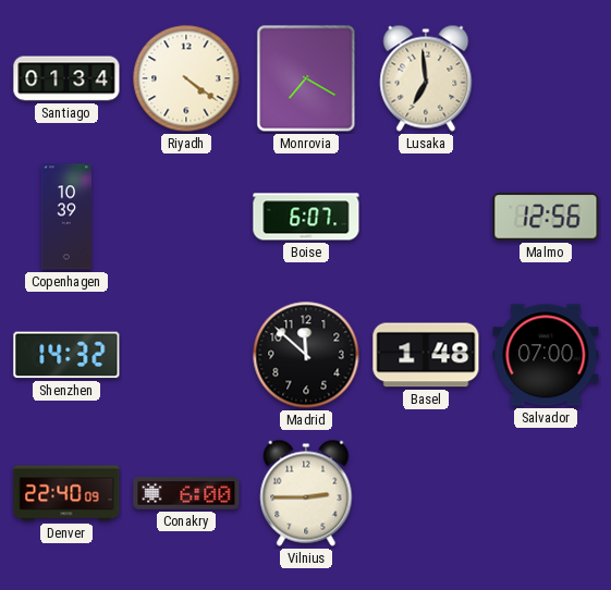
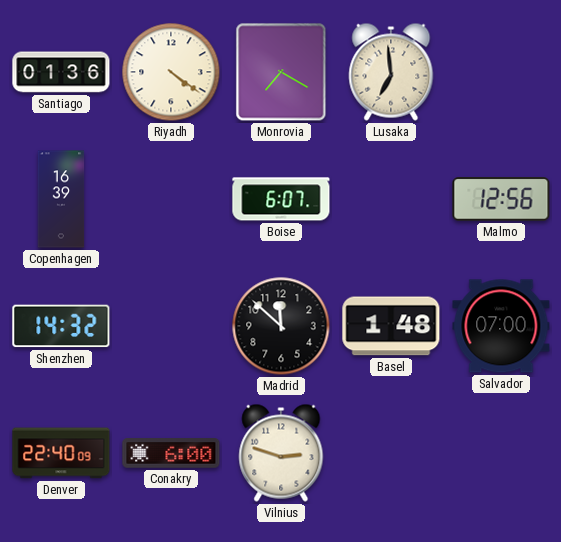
Santiago: 01:34 -> 01:36 (61, 72)
Copenhagen: 10:39 -> 16:39 (61, 199)
Vilnius: 2:45 -> 2:48 (281, 453)
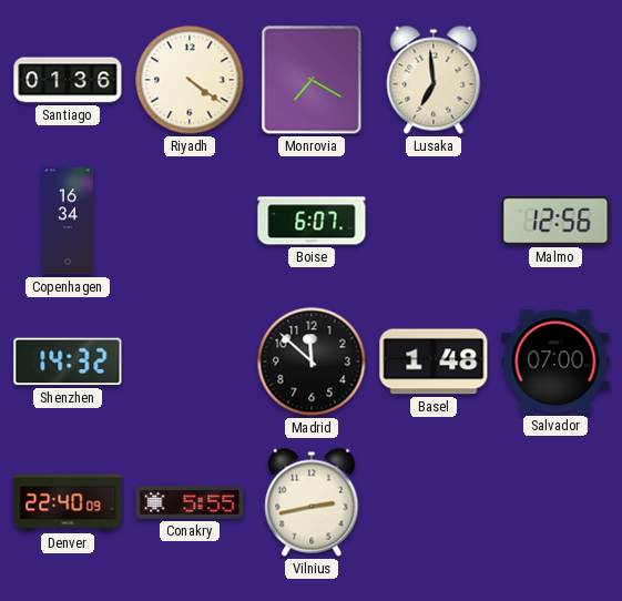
Copenhagen: 16:39 -> 16:34 (68, 221)
Conakry: 6:00 -> 5:55 (190, 502)
Vilnius: 2:48 -> 2:43 (312, 502)
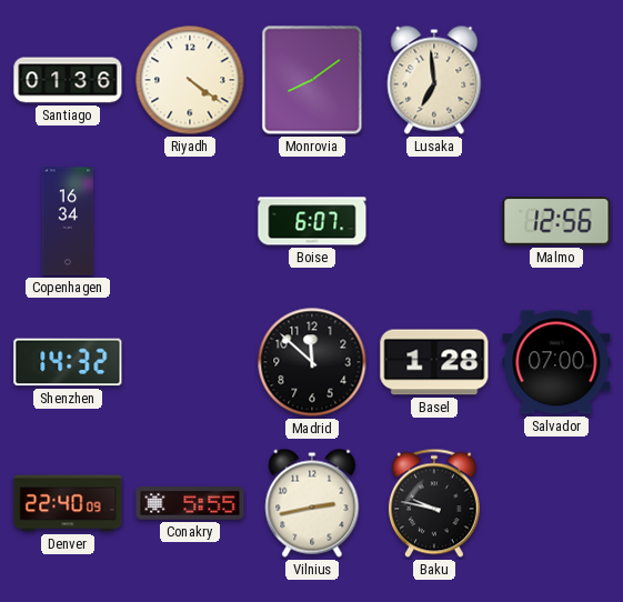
Monrovia: 7:20 -> 8:09 (312, 80)
Basel: 1:48 -> 1:28 (434, 362)
Baku: none -> 9:47 (434, 503)
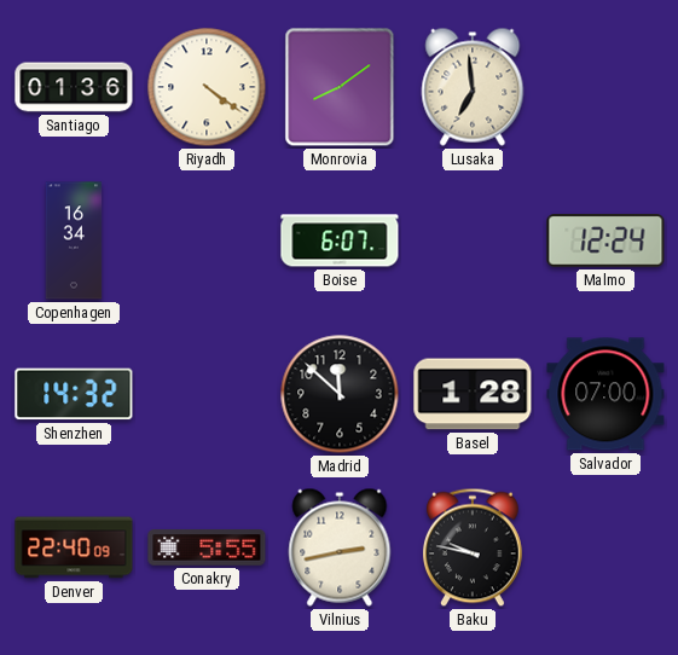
Malmo: 12:56 -> 12:24 (605, 240)
